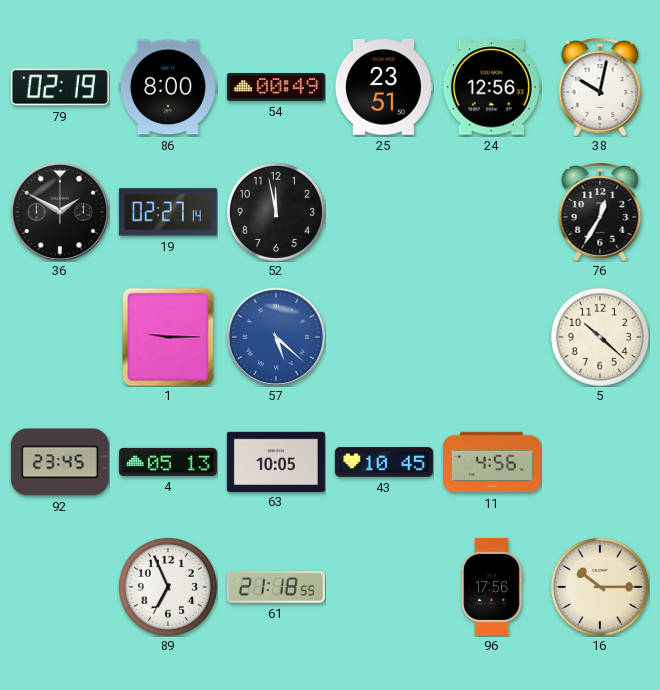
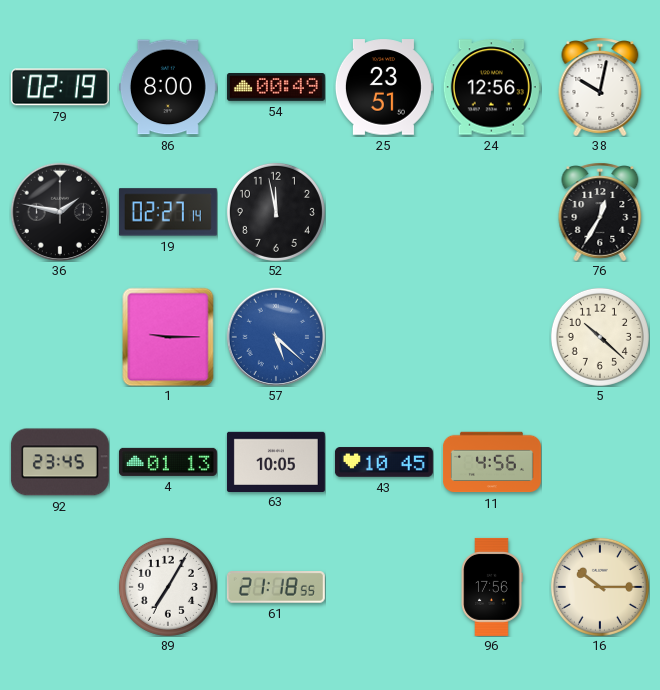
36: 1:50 -> 1:47 (59, 211)
4: 05:13 -> 01:13 (168, 462)
89: 6:56 -> 7:05 (168, 587)
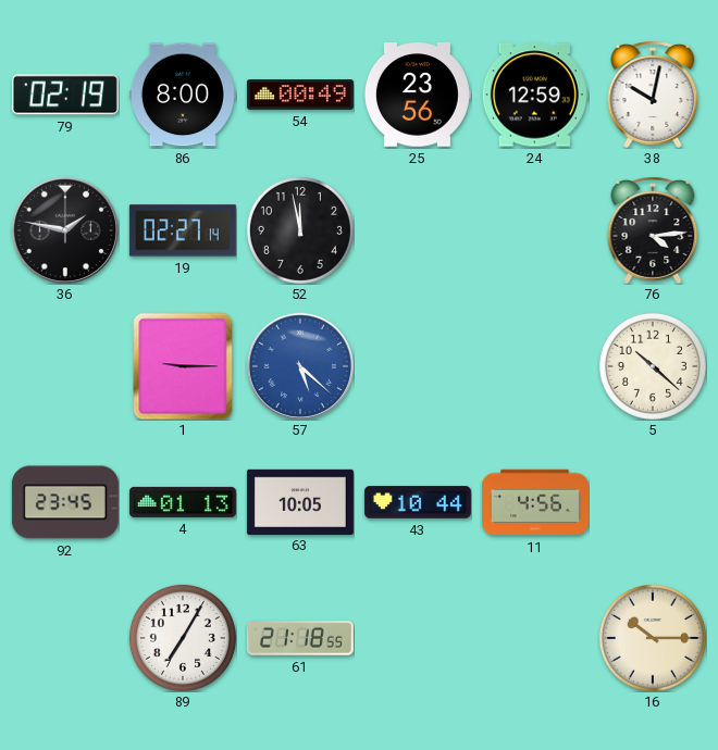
25: 23:51 -> 23:56 (418, 95)
24: 12:56 -> 12:59 (535, 95)
76: 12:35 -> 4:14 (653, 230)
43: 10:45 -> 10:44 (418, 502)
96: 17:56 -> none (492, 587)
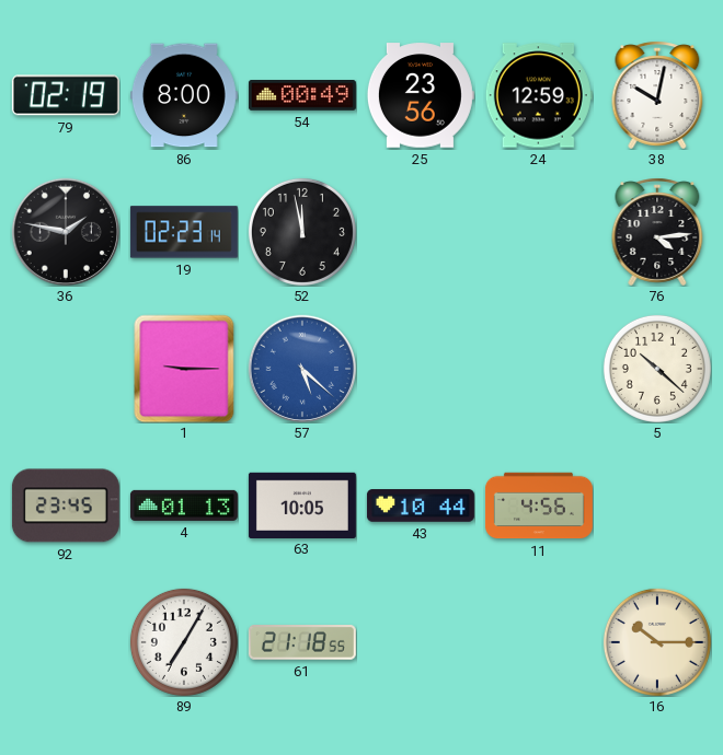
19: 02:27 -> 02:23 (184, 232)
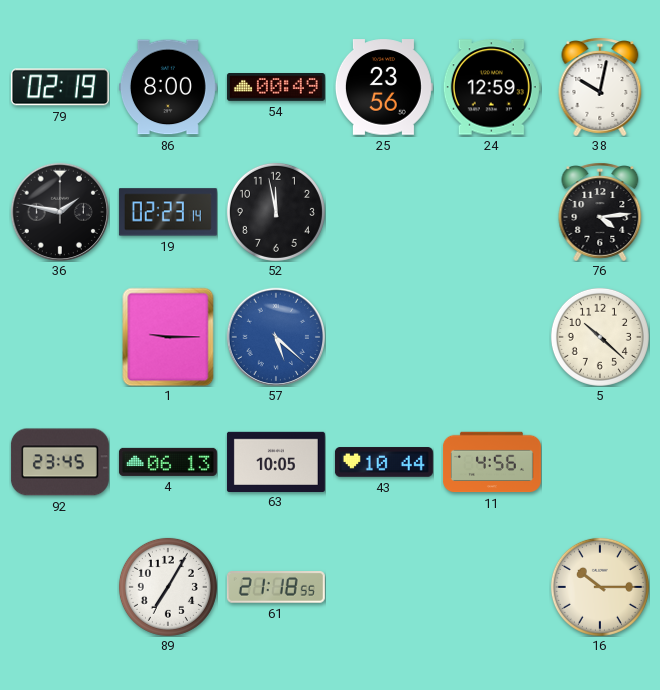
4: 01:13 -> 06:13 (168, 462)
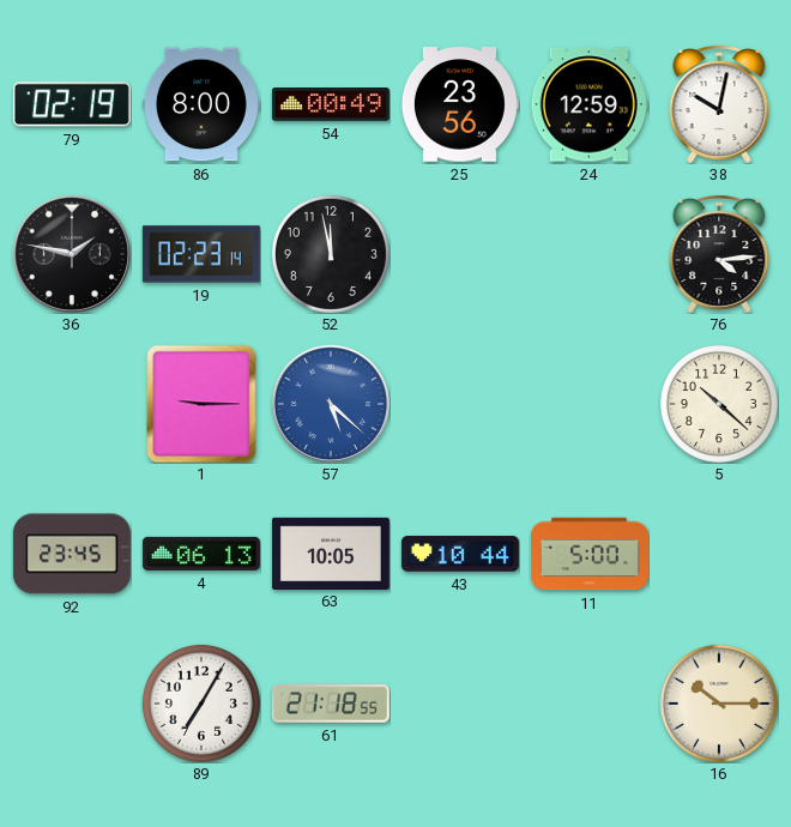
11: 4:56 -> 5:00 (590, 554)
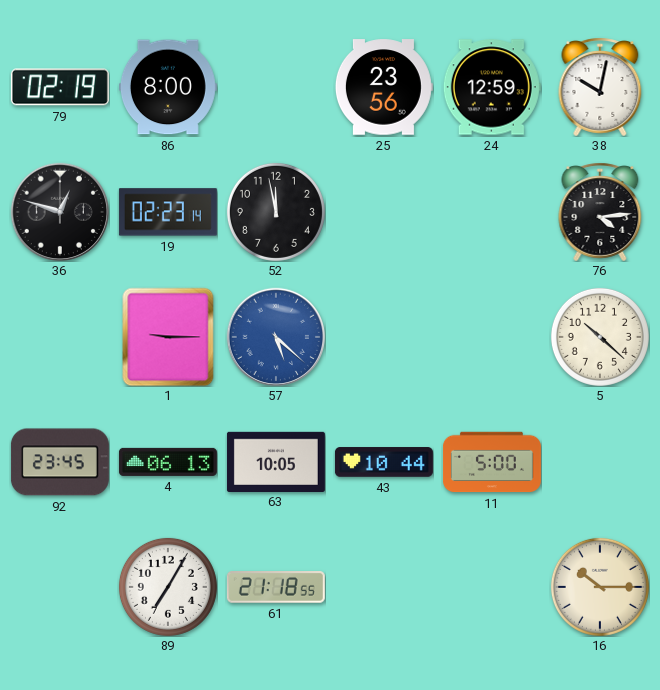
54: 00:49 -> none (331, 105)
36: 1:47 -> 12:48 (59, 211)
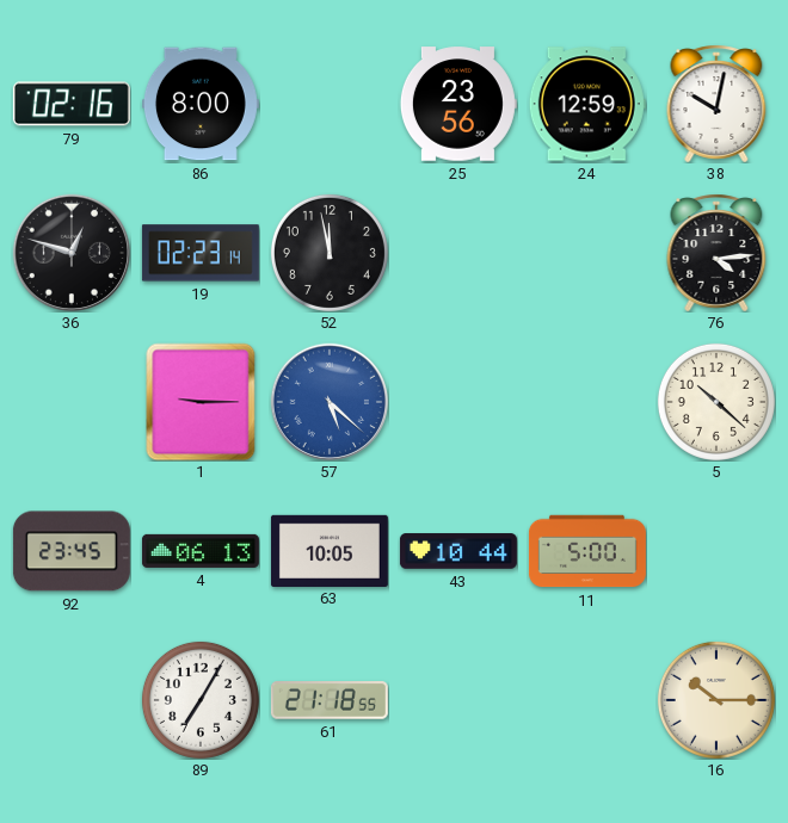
79: 02:19 -> 02:16 (72, 104)
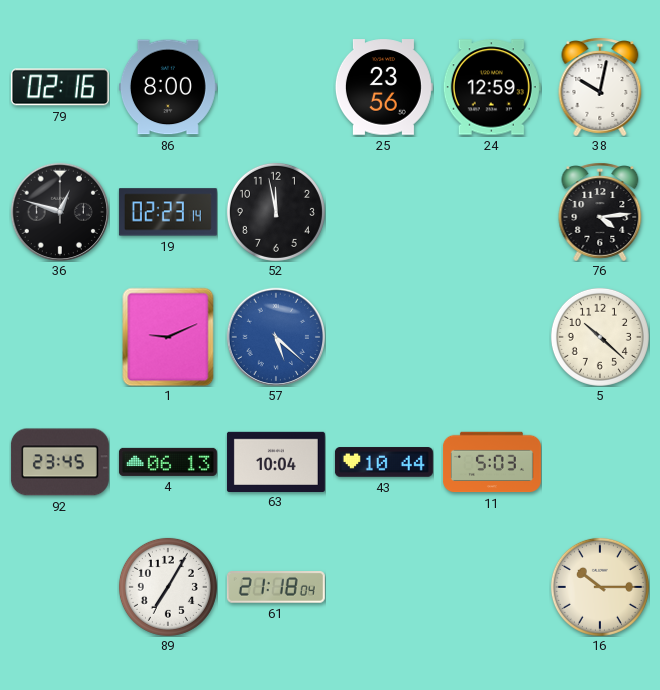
1: 9:15 -> 9:11 (168, 337)
63: 10:05 -> 10:04 (276, 461)
11: 5:00 -> 5:03 (492, 462)
61: 21:18:55 -> 21:18:04 (276, 588)
